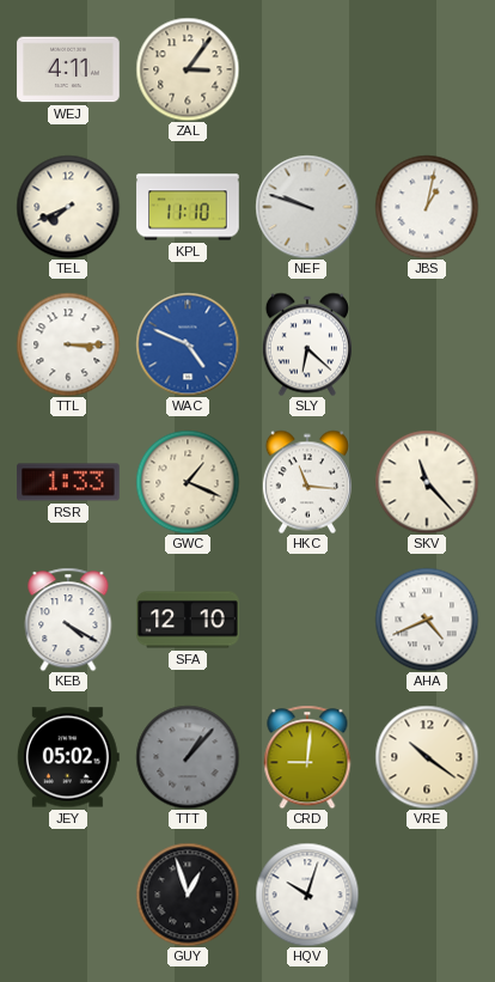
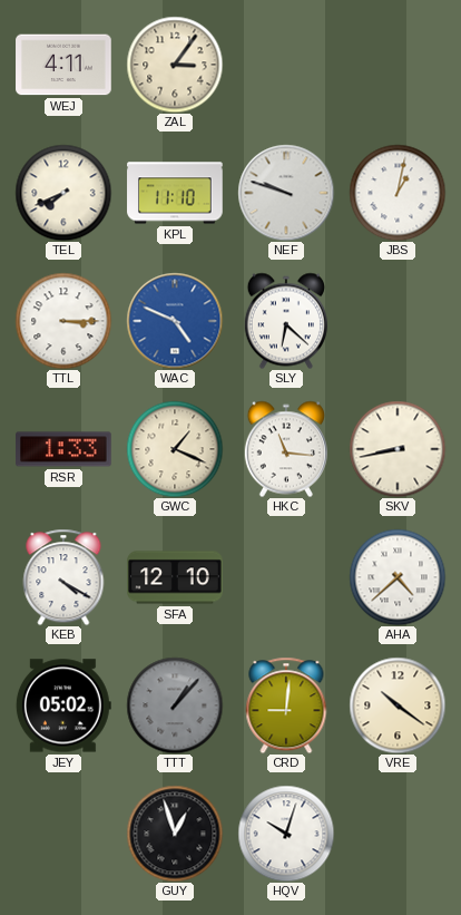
SKV: 11:23 -> 8:43 (398, 449)
AHA: 4:41 -> 4:38 (398, 577)
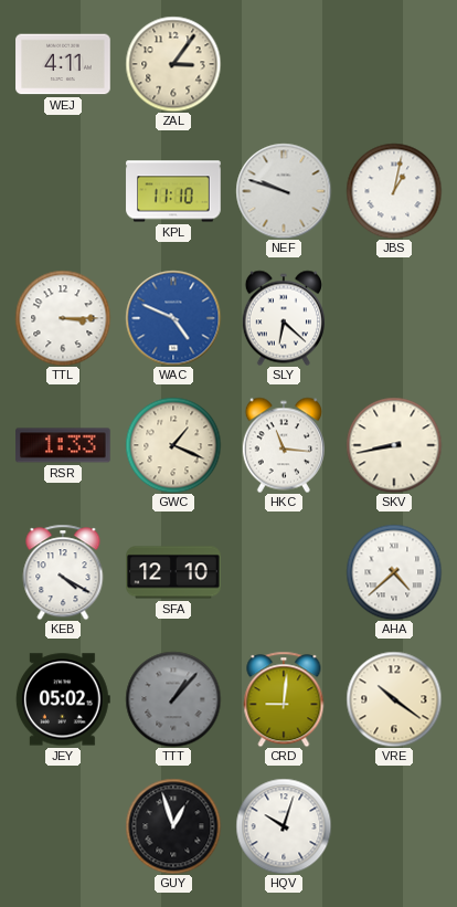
TEL: 7:41 -> none (63, 193)
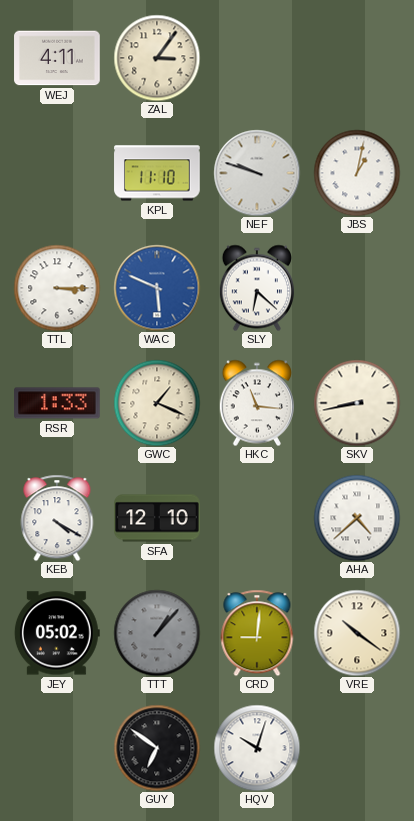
WAC: 4:49 -> 5:49 (157, 288)
GUY: 12:57 -> 6:51 (157, 748)
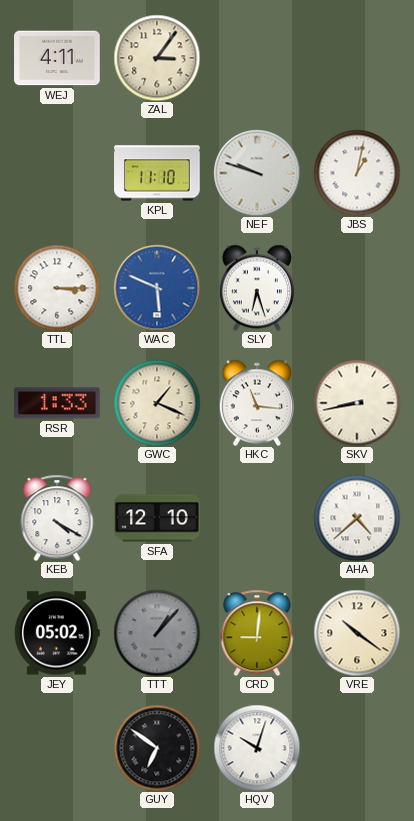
SLY: 6:22 -> 6:27 (257, 288)
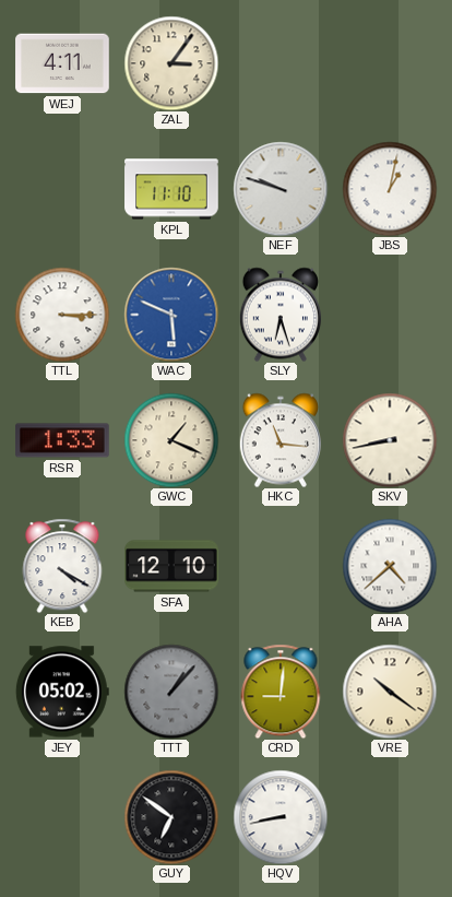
HQV: 10:03 -> 8:43 (281, 817)
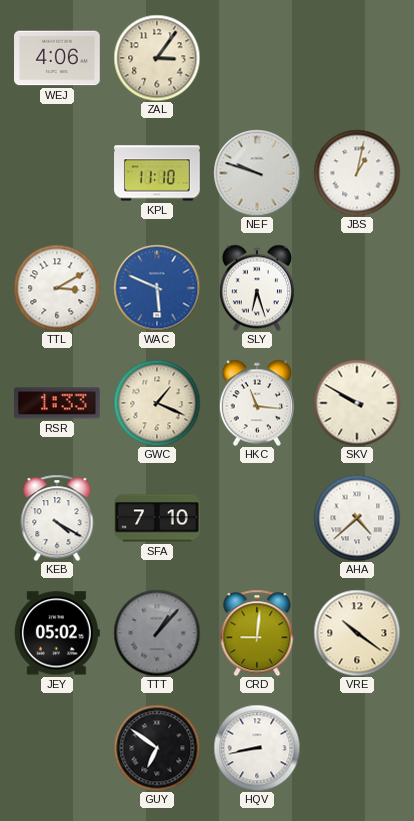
WEJ: 4:11 -> 4:06 (57, 58)
TTL: 3:15 -> 3:10 (57, 288)
SKV: 8:43 -> 9:50 (357, 403)
SFA: 12:10 -> 7:10 (157, 518)
